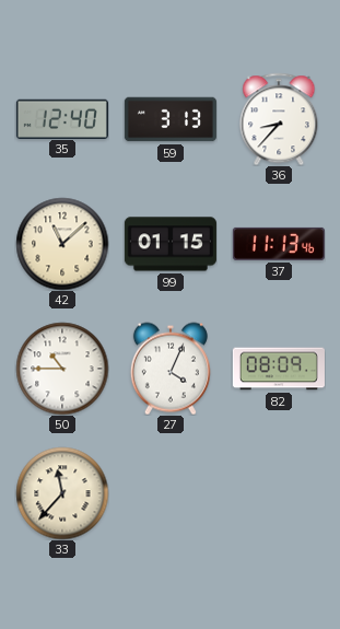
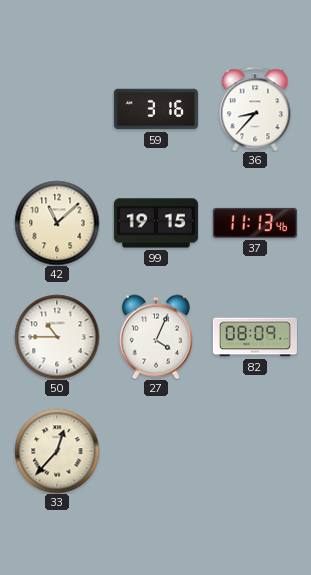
35: 12:40 -> none (62, 118)
59: 3:13 -> 3:16 (156, 109)
99: 01:15 -> 19:15 (156, 223)
33: 11:37 -> 12:37 (57, 451)
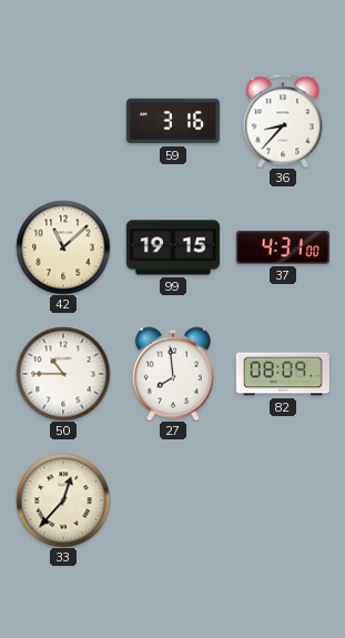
37: 11:13 -> 4:31 (283, 247)
27: 4:04 -> 7:59 (173, 374)
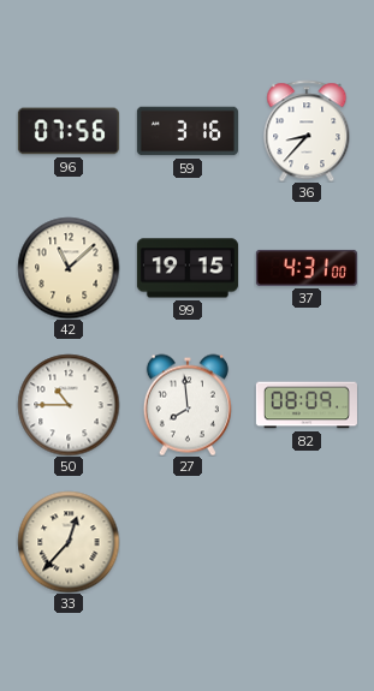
96: none -> 07:56 (69, 131)
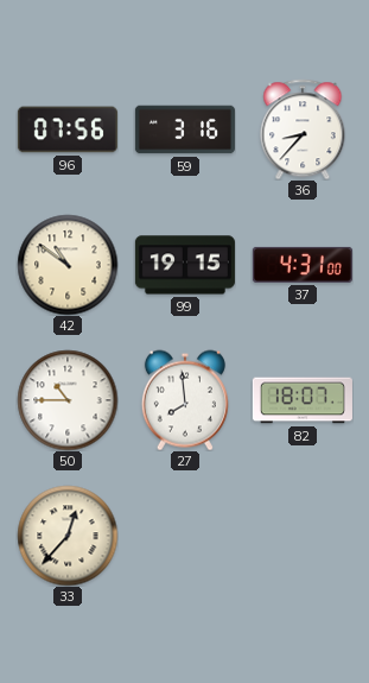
42: 11:08 -> 10:51 (68, 265)
82: 08:09 -> 18:07 (303, 400)
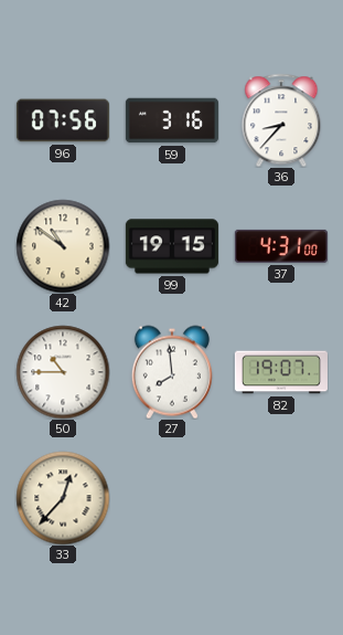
82: 18:07 -> 19:07 (281, 372)
